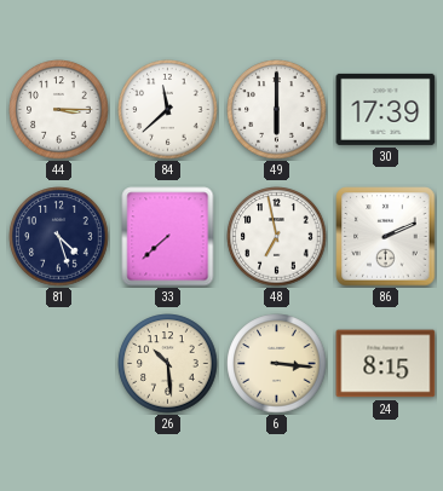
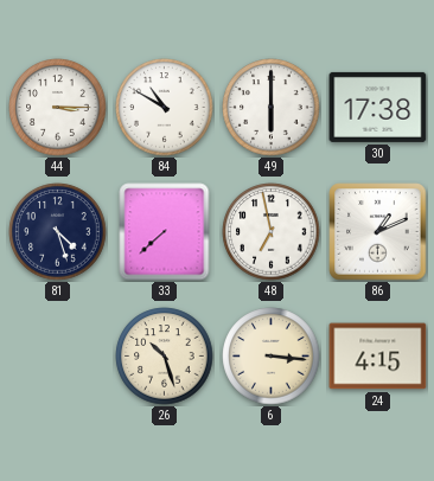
84: 11:38 -> 10:50 (165, 108)
30: 17:39 -> 17:38 (378, 107)
86: 2:11 -> 1:11 (378, 232)
26: 10:29 -> 10:27 (165, 357)
24: 8:15 -> 4:15 (378, 357)
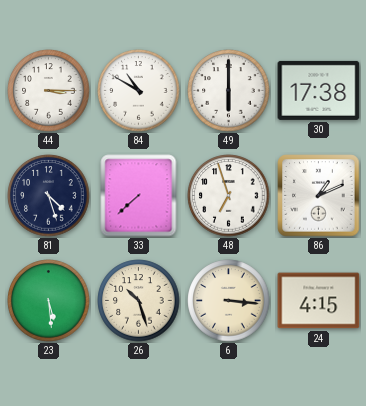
48: 6:58 -> 6:57 (229, 196)
23: none -> 5:29 (49, 301)
